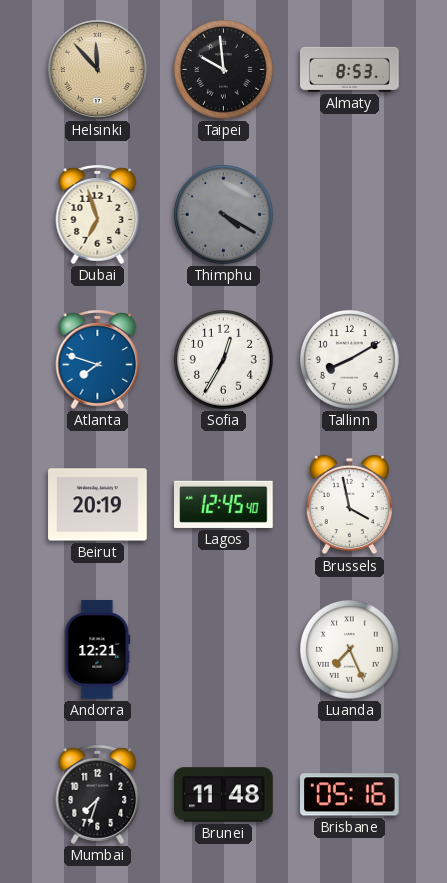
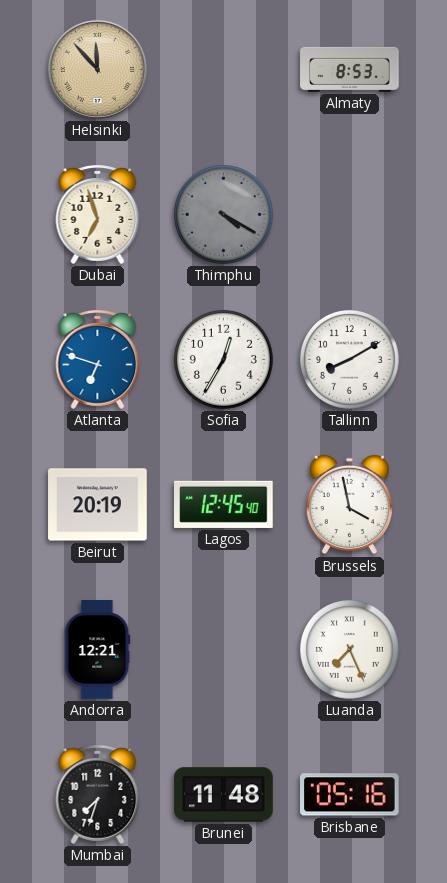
Taipei: 9:59 -> none (223, 69)
Atlanta: 7:48 -> 6:48 (98, 359)
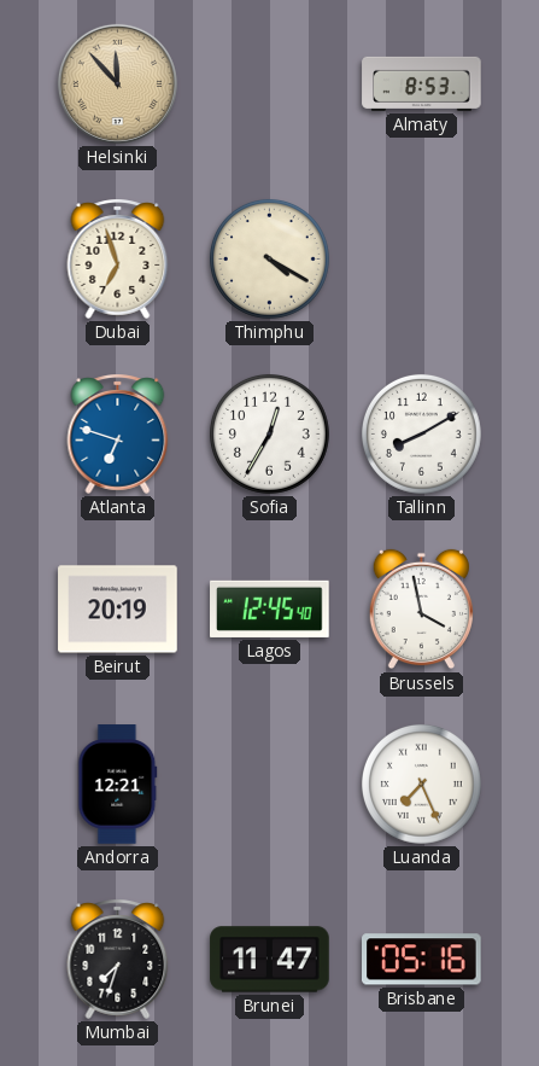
Thimphu dial: grey -> cream (269, 258)
Brunei: 11:48 -> 11:47 (270, 960)
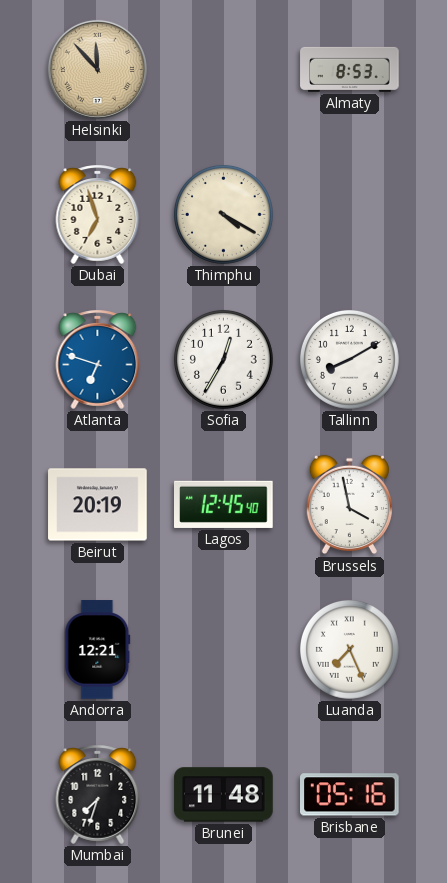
Brunei: 11:47 -> 11:48 (224, 795)
